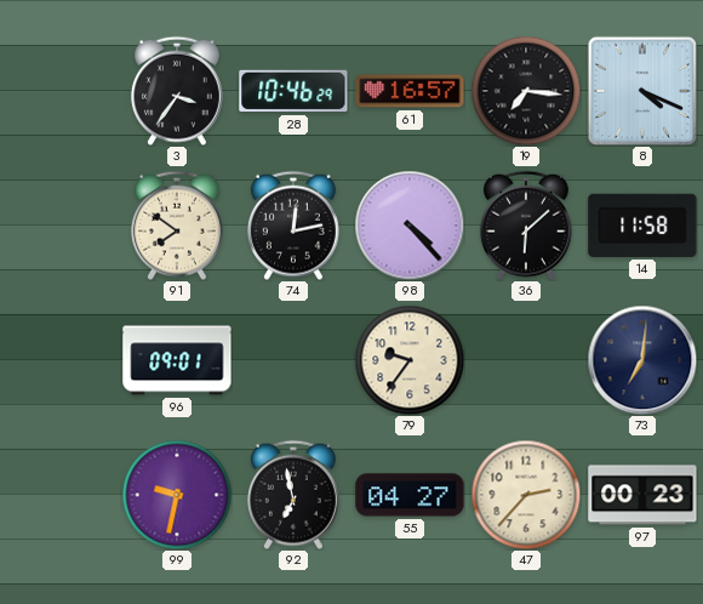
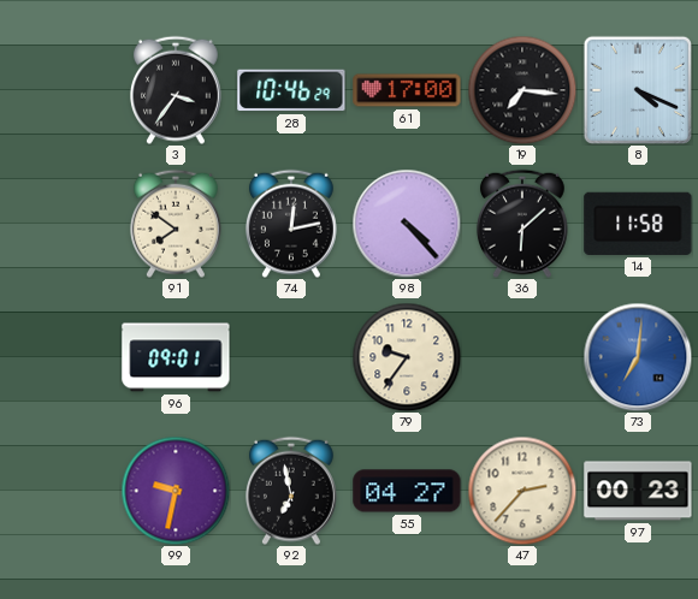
61: 16:57 -> 17:00 (407, 90)
73 dial: navy -> blue (638, 357)
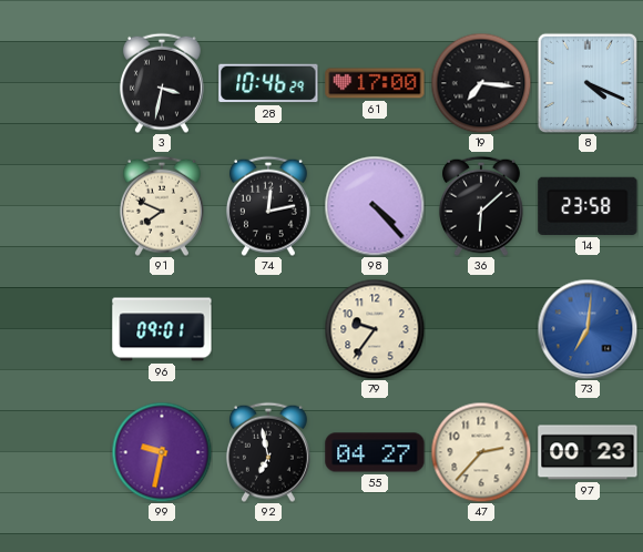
3: 3:36 -> 3:32 (162, 83)
91: 7:51 -> 7:49 (162, 206)
14: 11:58 -> 23:58 (588, 206)
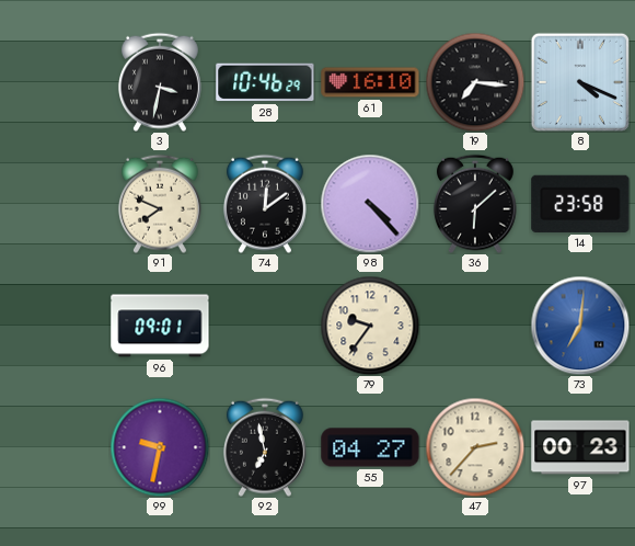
61: 17:00 -> 16:10 (370, 82)
74: 12:13 -> 12:09 (265, 204)
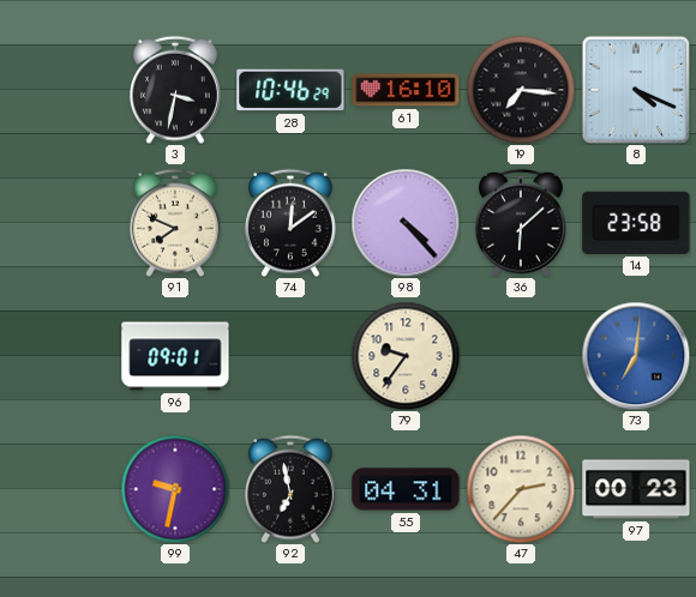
55: 04:27 -> 04:31 (406, 489)
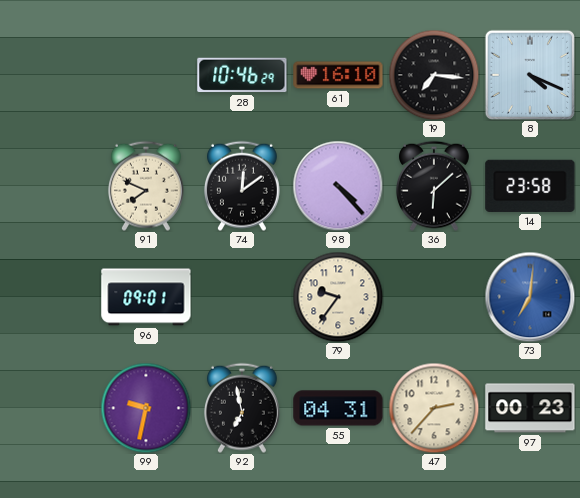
3: 3:32 -> none (175, 90)
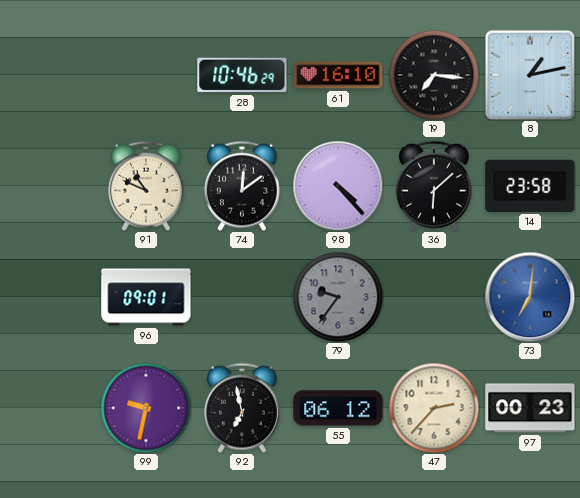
8: 4:19 -> 1:13 (530, 75)
91: 7:49 -> 10:49 (146, 186)
79 dial: cream -> grey (338, 297)
55: 04:31 -> 06:12 (338, 408)
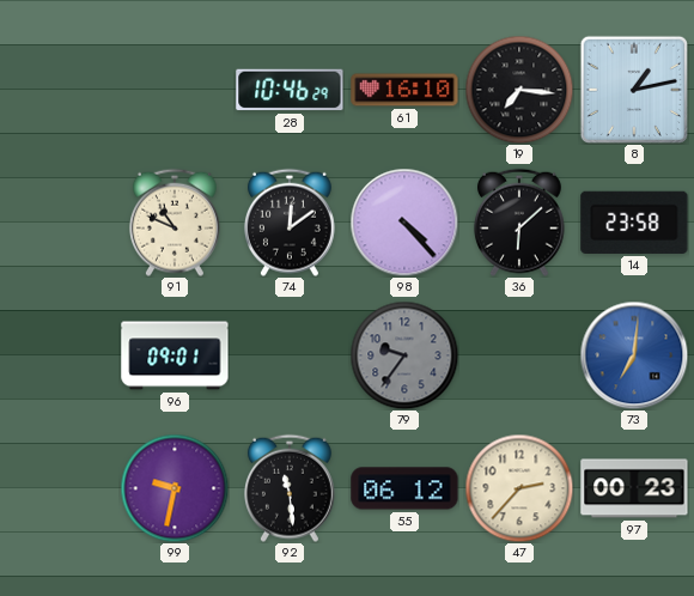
92: 6:58 -> 11:29 (290, 488)
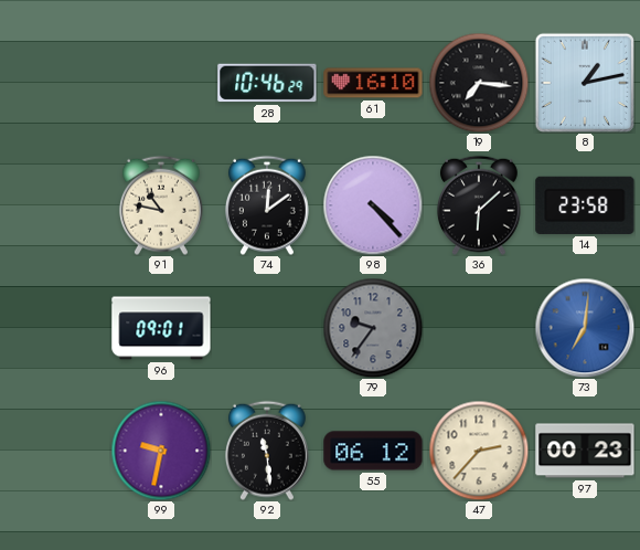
91: 10:49 -> 10:47 (161, 205)
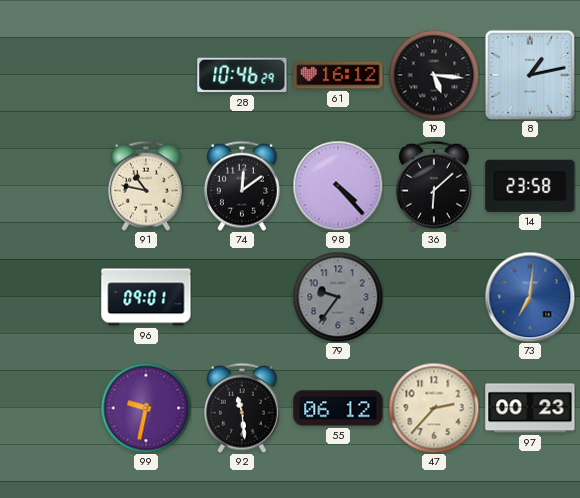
61: 16:10 -> 16:12 (338, 75)
19: 7:16 -> 5:16 (434, 75)
